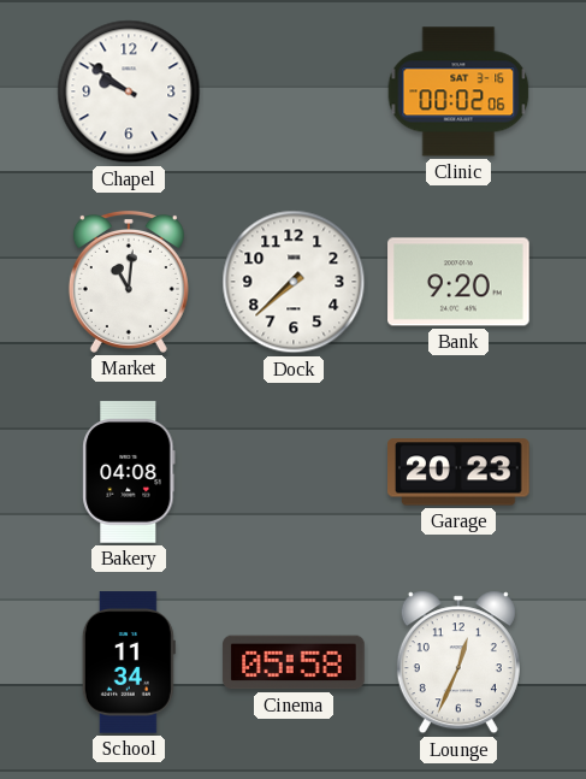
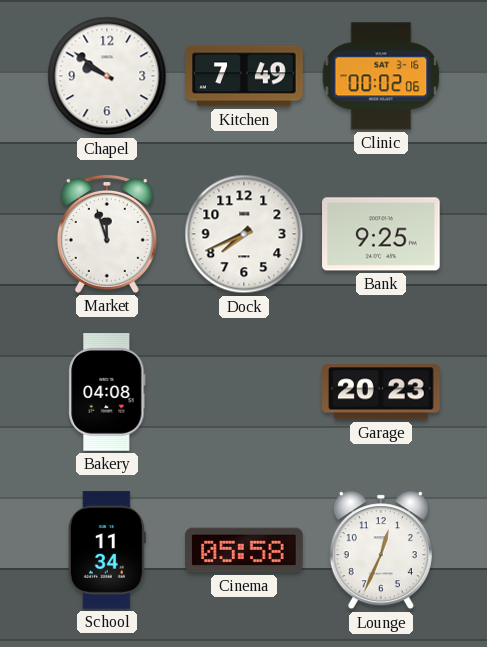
Kitchen: none -> 7:49 (244, 76)
Market: 11:01 -> 11:57 (107, 234)
Dock: 7:38 -> 7:41 (244, 234)
Bank: 9:20 -> 9:25 (381, 234)
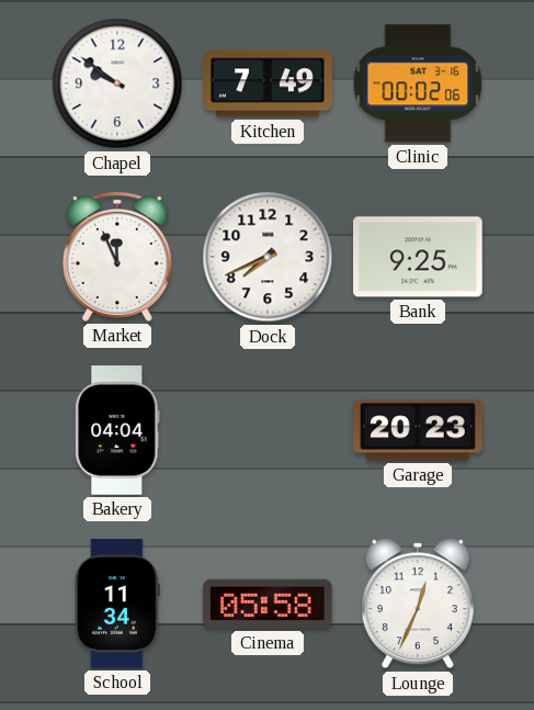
Market: 11:57 -> 11:56 (117, 257)
Bakery: 04:08 -> 04:04 (117, 430)
